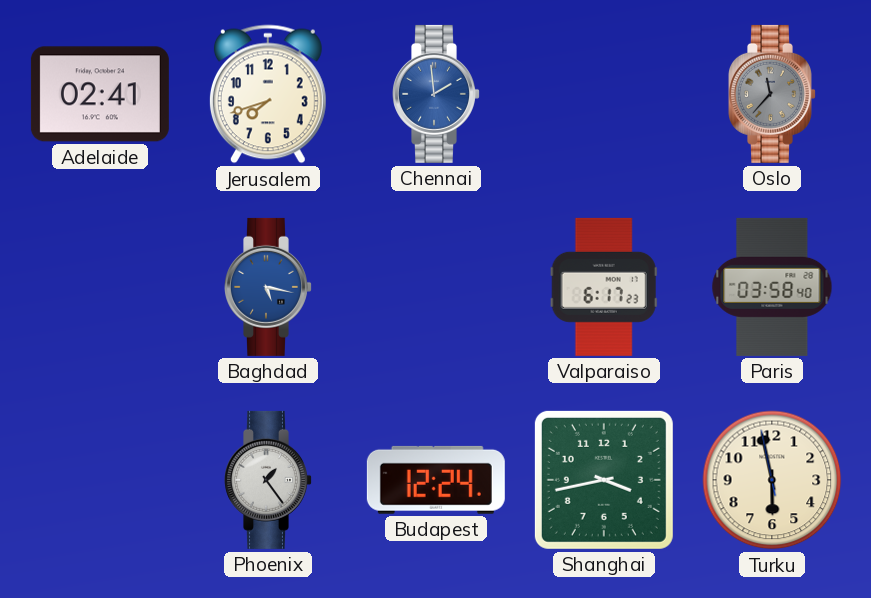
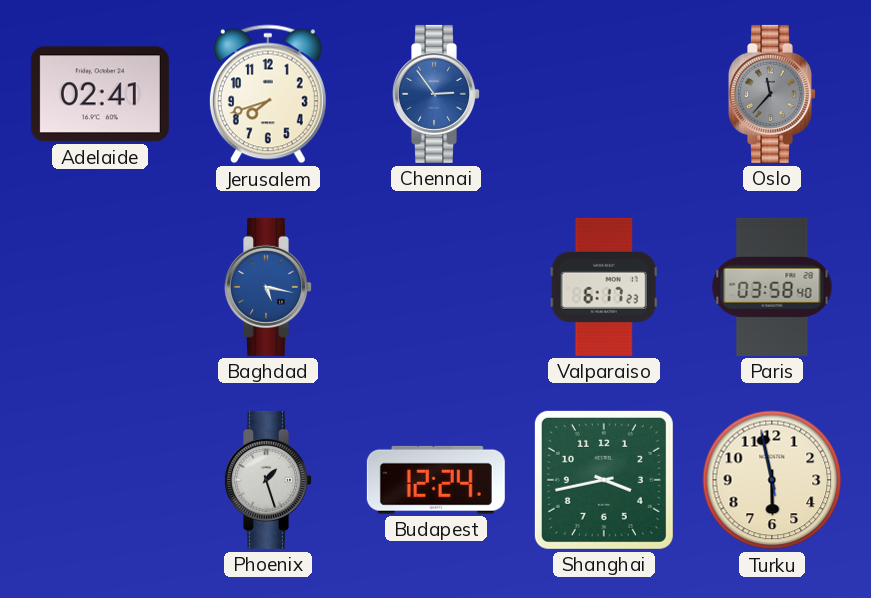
Chennai: 1:59 -> 2:54 (437, 94)
Phoenix: 1:24 -> 1:27 (269, 480)
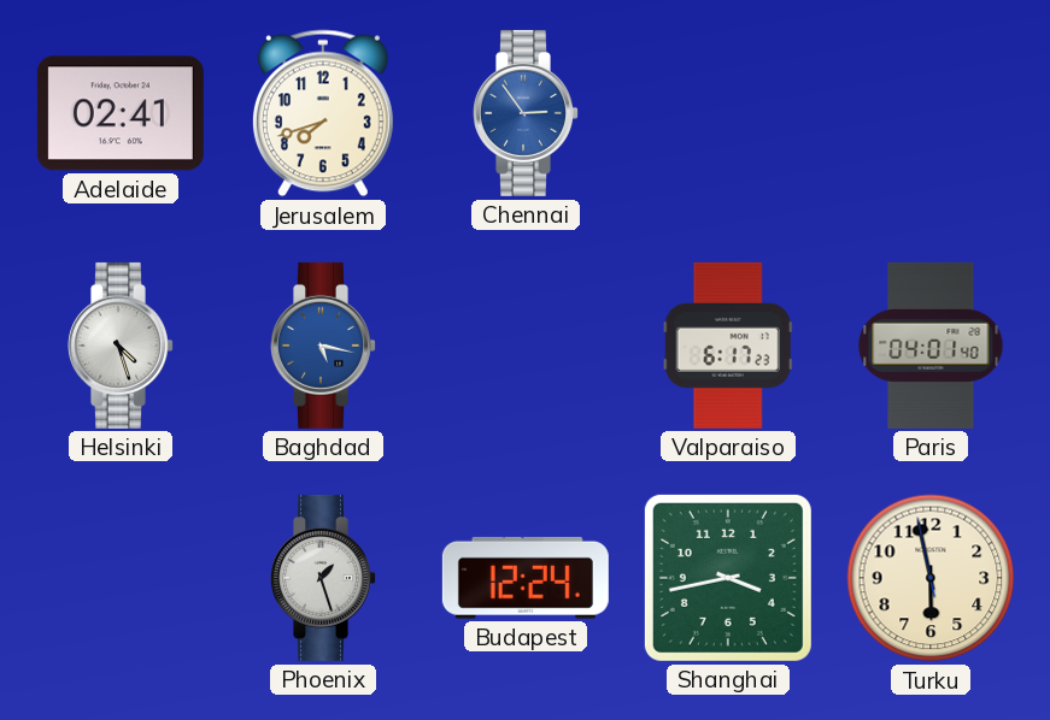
Oslo: 11:37 -> none (773, 94)
Helsinki: none -> 4:27 (122, 346)
Paris: 03:58 -> 04:01 (931, 346)
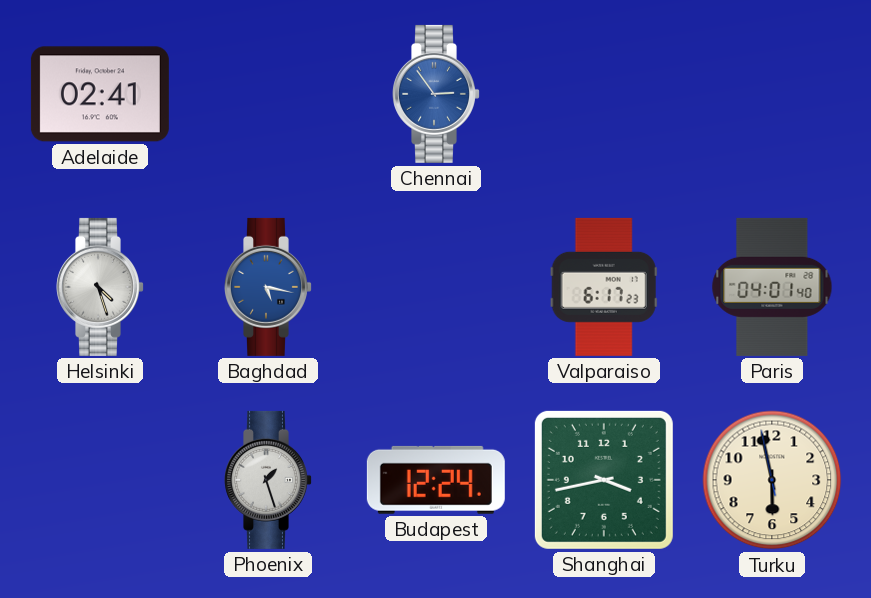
Jerusalem: 7:42 -> none (323, 113)
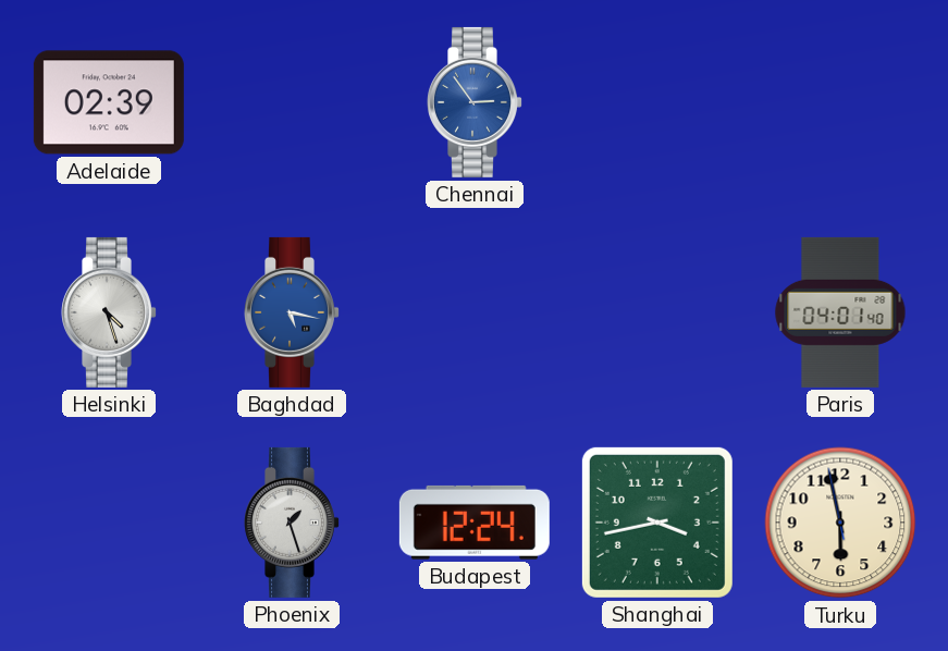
Adelaide: 02:41 -> 02:39 (109, 102)
Valparaiso: 6:17 -> none (604, 287)
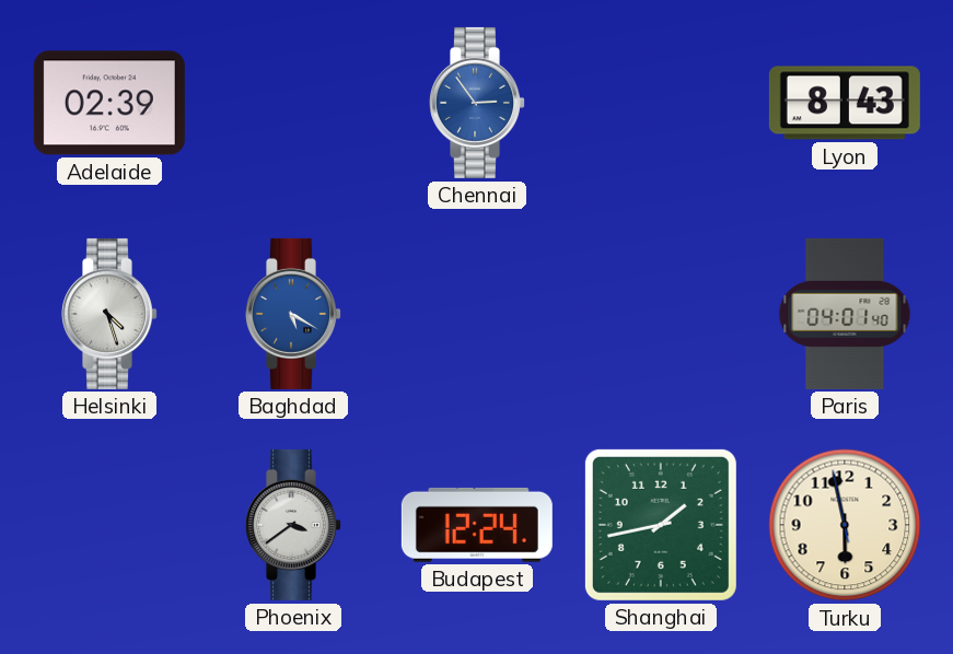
Lyon: none -> 8:43 (845, 103)
Baghdad: 5:17 -> 5:20 (294, 314)
Phoenix: 1:27 -> 3:39 (294, 525)
Shanghai: 3:43 -> 1:43 (661, 525)
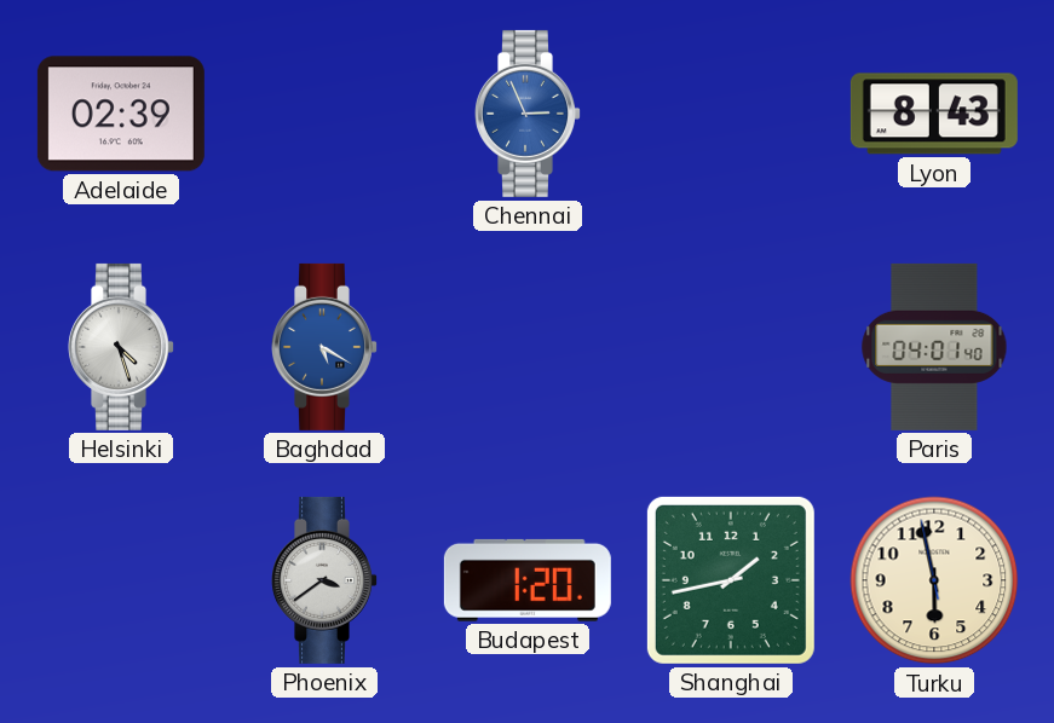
Chennai: 2:54 -> 2:56 (529, 114)
Budapest: 12:24 -> 1:20 (528, 580)
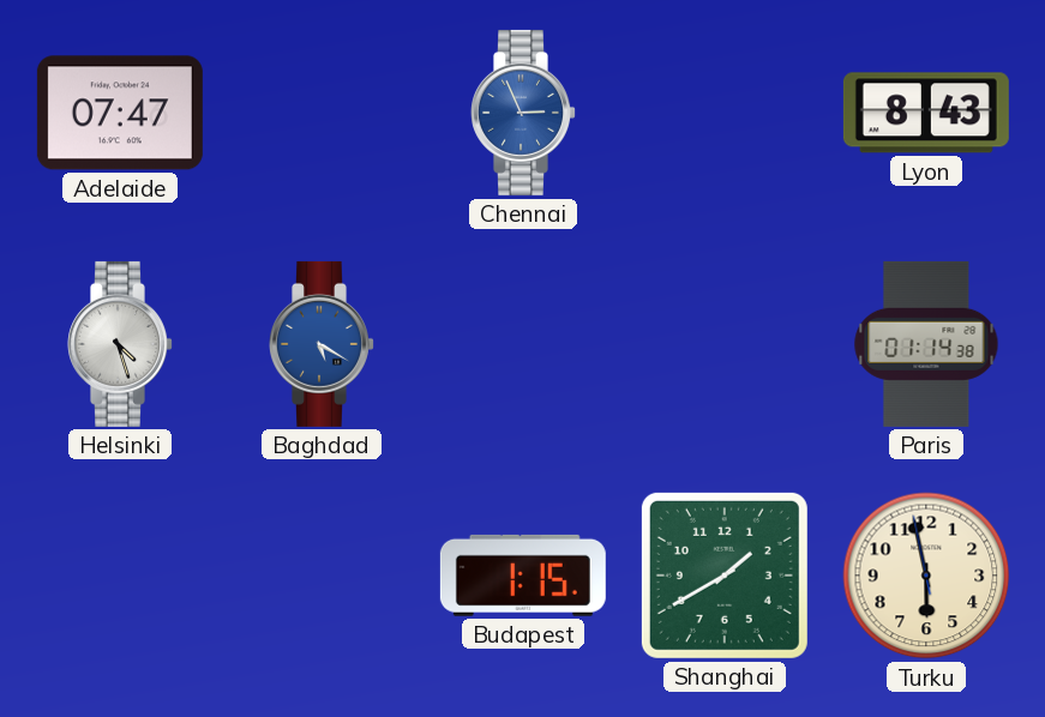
Adelaide: 02:39 -> 07:47 (120, 113)
Paris: 04:01 -> 01:14 (926, 344)
Phoenix: 3:39 -> none (326, 580)
Budapest: 1:20 -> 1:15 (523, 576)
Shanghai: 1:43 -> 1:40 (725, 576)
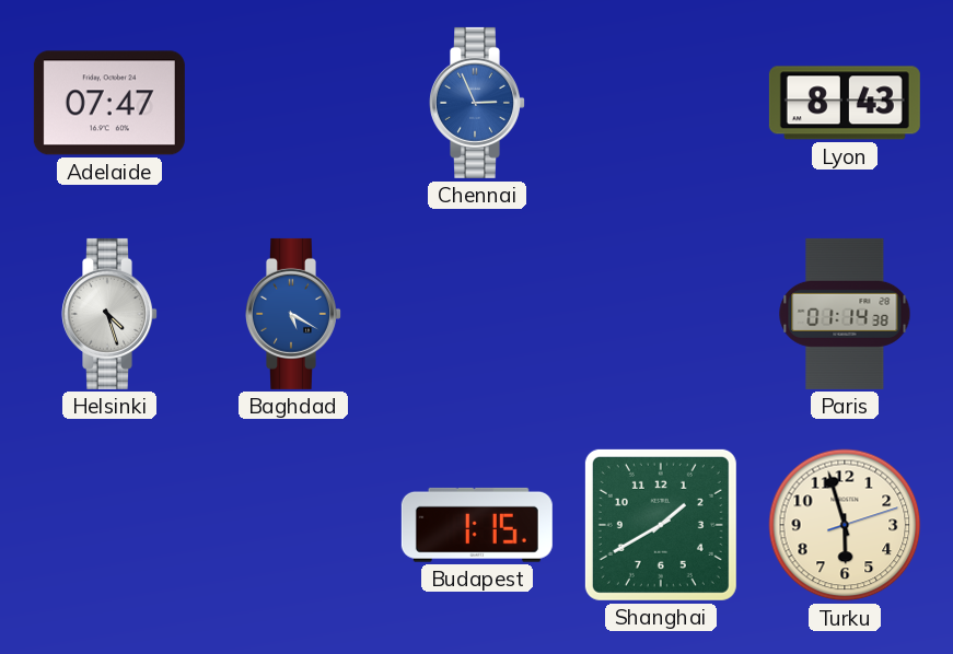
Turku: 5:57:58 -> 5:57:12 (845, 525)
